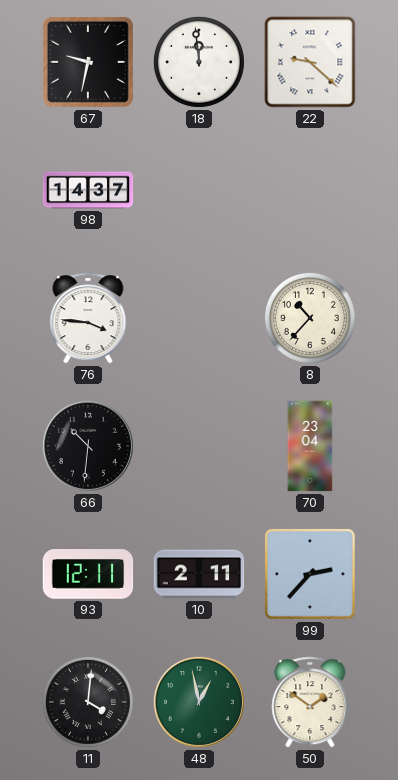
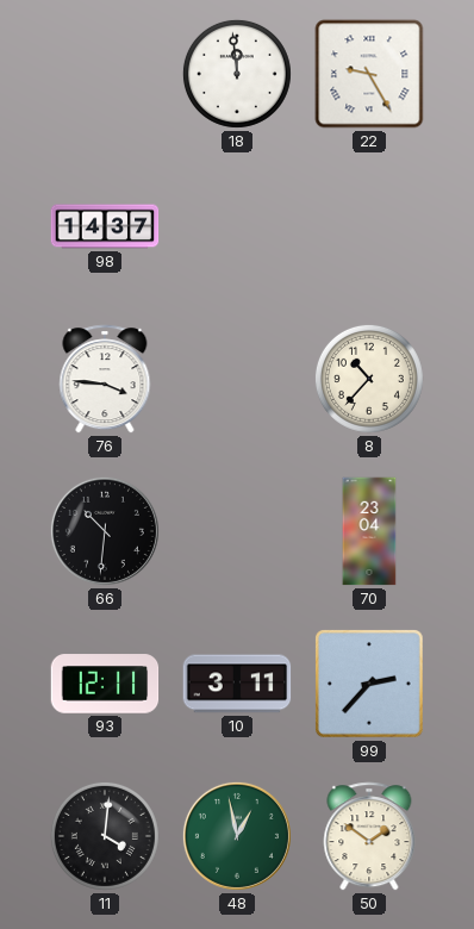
67: 9:32 -> none (88, 62)
22: 9:22 -> 9:25 (369, 74)
10: 2:11 -> 3:11 (237, 684)
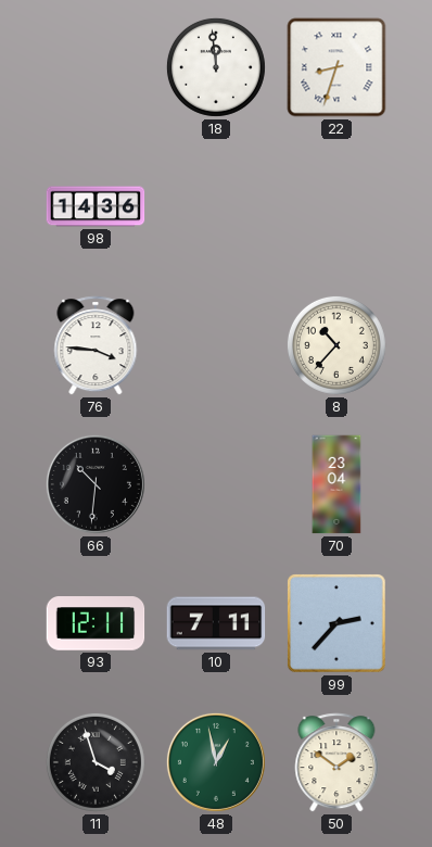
22: 9:25 -> 8:33 (336, 67)
98: 14:37 -> 14:36 (96, 206)
10: 3:11 -> 7:11 (216, 623)
11: 4:01 -> 3:57 (96, 762)
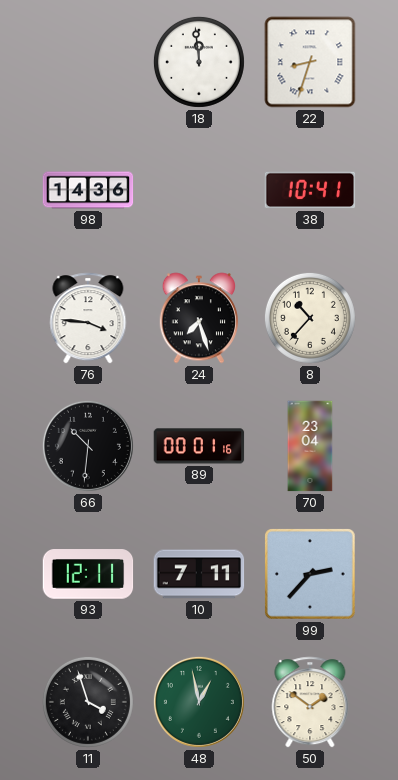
38: none -> 10:41 (310, 190)
24: none -> 7:27 (199, 318)
89: none -> 00:01 (199, 446)
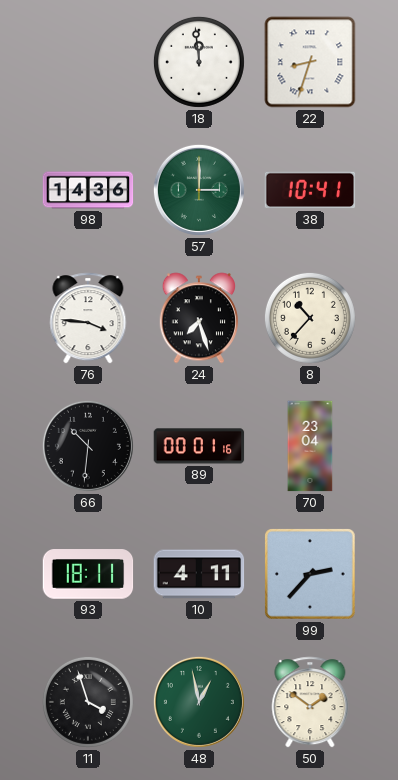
57: none -> 3:00 (199, 190)
93: 12:11 -> 18:11 (88, 574)
10: 7:11 -> 4:11 (199, 574)
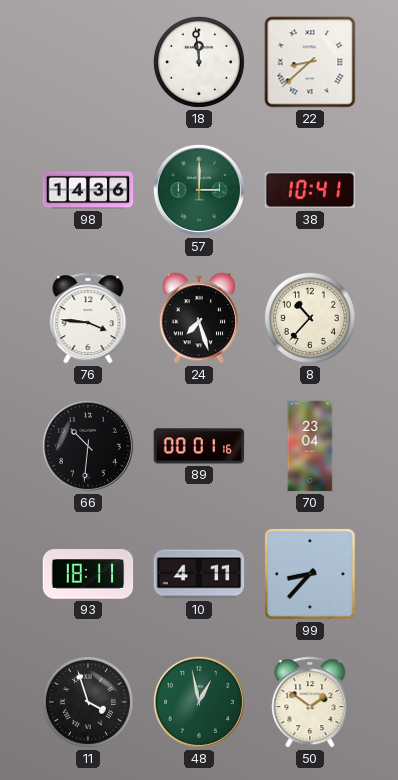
22: 8:33 -> 8:38 (310, 62)
99: 2:37 -> 8:37 (311, 575)
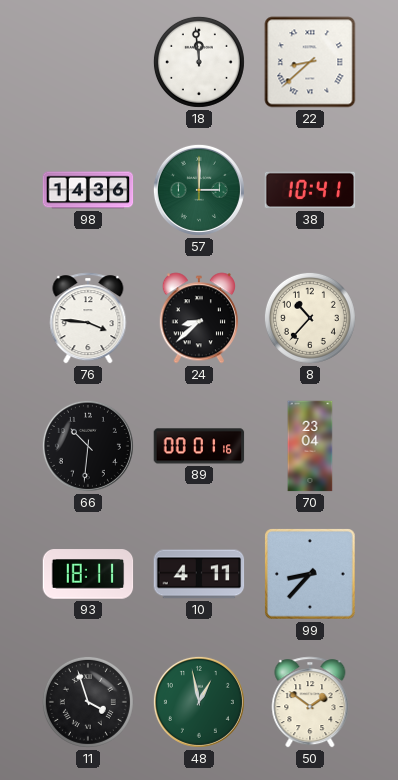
24: 7:27 -> 8:38 (199, 318)
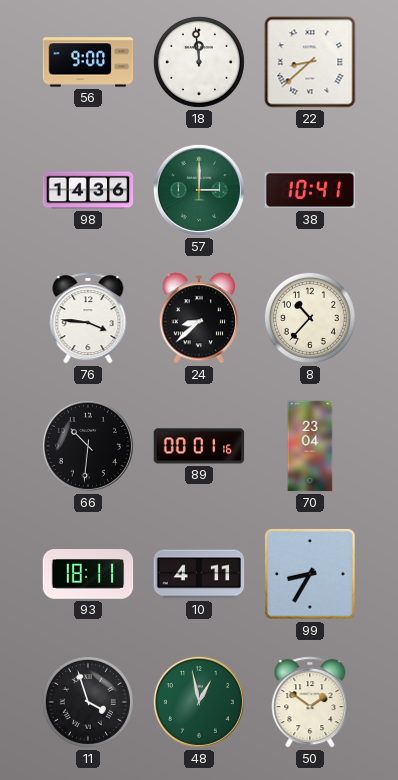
56: none -> 9:00 (88, 62)
99: 8:37 -> 8:35 (311, 575)
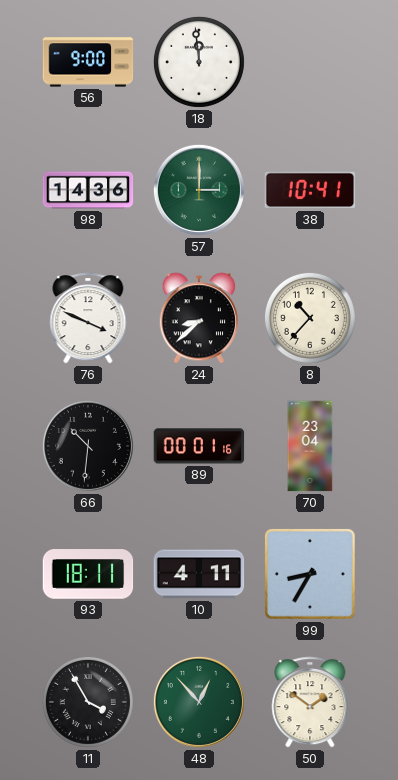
22: 8:38 -> none (310, 62)
76: 3:46 -> 3:49 (88, 318)
11: 3:57 -> 3:55 (88, 702)
48: 12:58 -> 12:53 (199, 702)
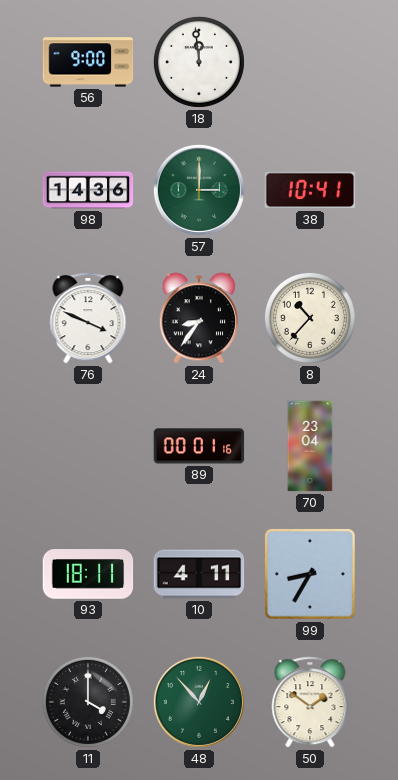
24: 8:38 -> 8:36 (199, 318)
66: 10:31 -> none (88, 446)
11: 3:55 -> 4:00 (88, 702)
